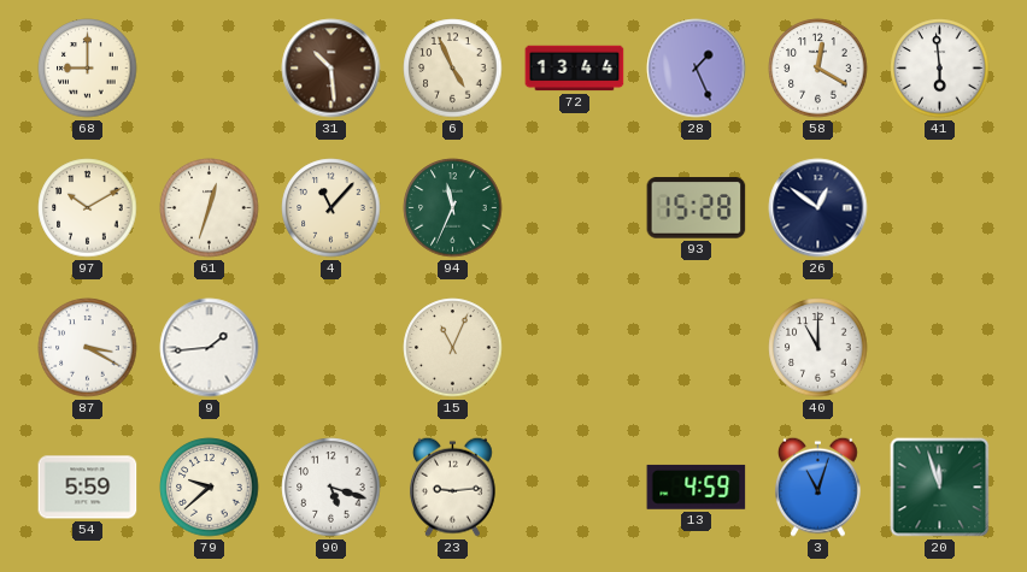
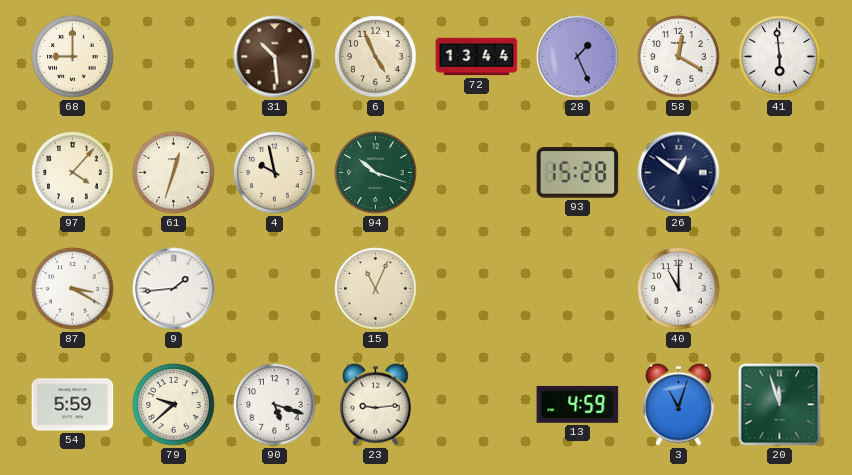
97: 10:10 -> 4:07 (73, 173)
4: 11:07 -> 9:58 (275, 173)
94: 11:34 -> 10:18 (376, 173)
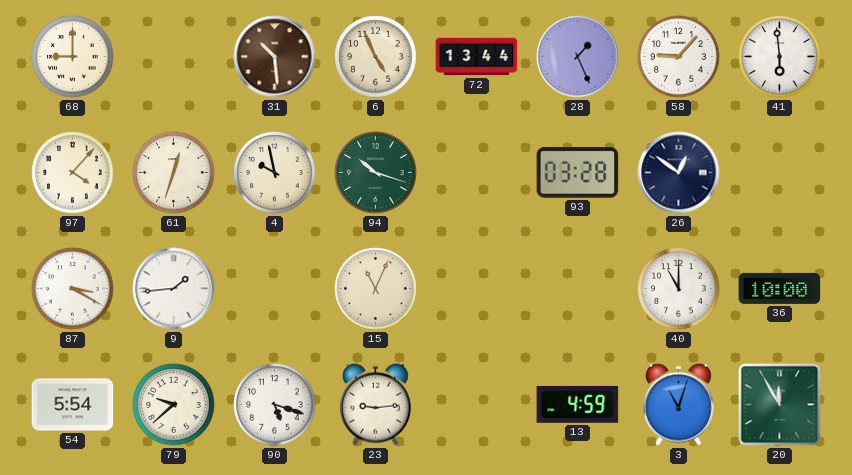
58: 12:20 -> 9:07 (679, 57)
93: 15:28 -> 03:28 (578, 173)
36: none -> 10:00 (780, 288)
54: 5:59 -> 5:54 (73, 405)
20: 11:57 -> 11:55 (780, 405)
